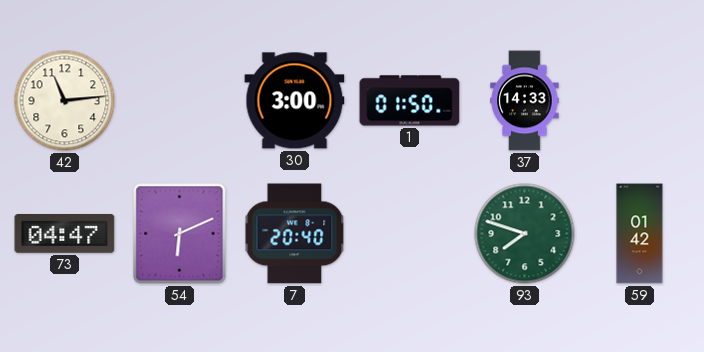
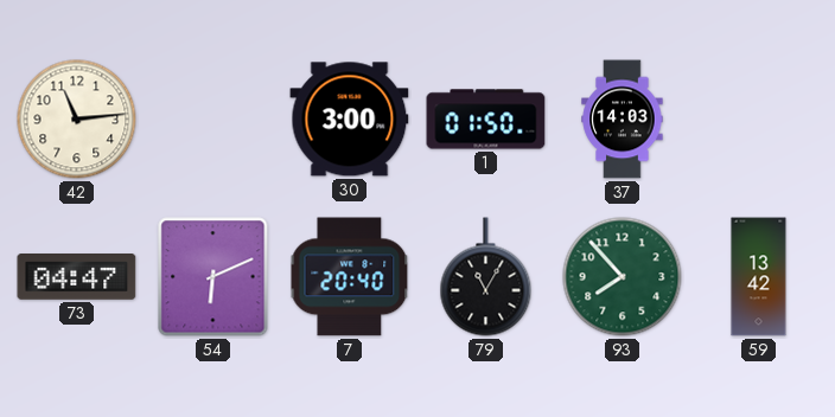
37: 14:33 -> 14:03 (623, 120)
79: none -> 11:05 (486, 277)
93: 7:48 -> 7:53 (623, 277)
59: 01:42 -> 13:42 (759, 277)
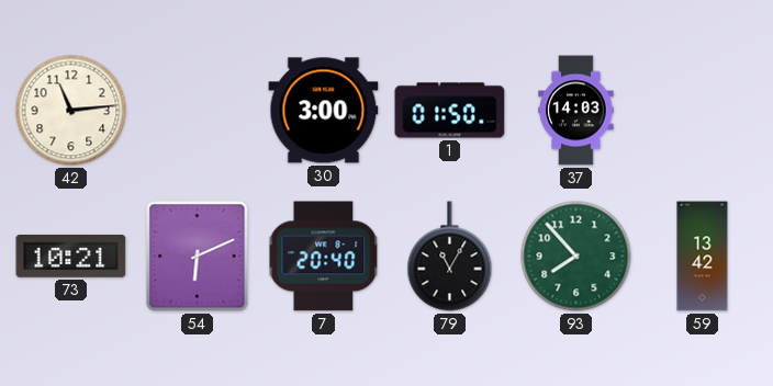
73: 04:47 -> 10:21 (71, 257)
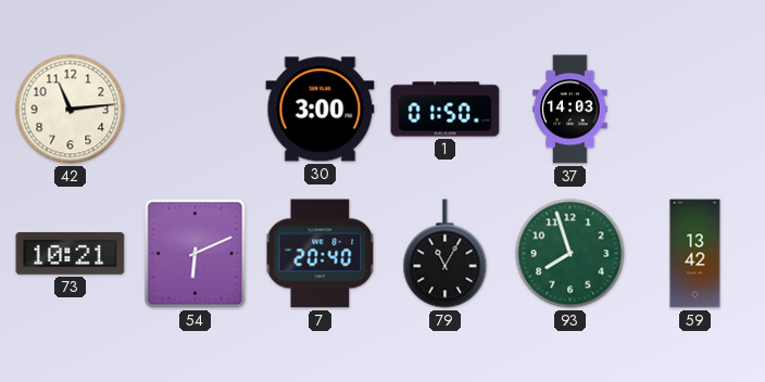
93: 7:53 -> 7:57 (570, 254)
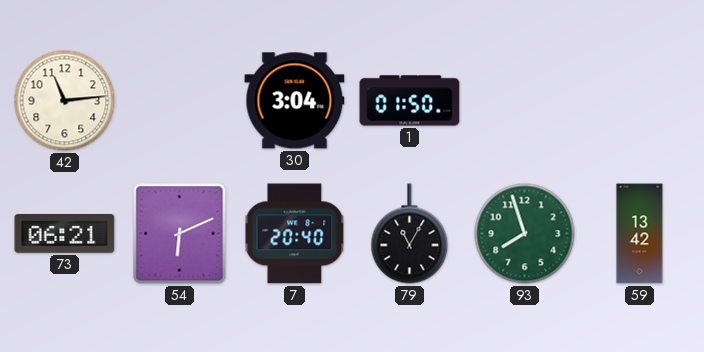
30: 3:00 -> 3:04 (295, 101)
37: 14:03 -> none (570, 110)
73: 10:21 -> 06:21 (65, 234)
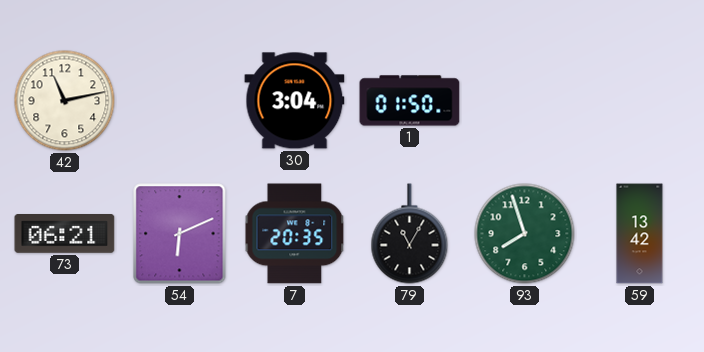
42: 11:14 -> 11:13 (65, 101)
7: 20:40 -> 20:35 (295, 234)
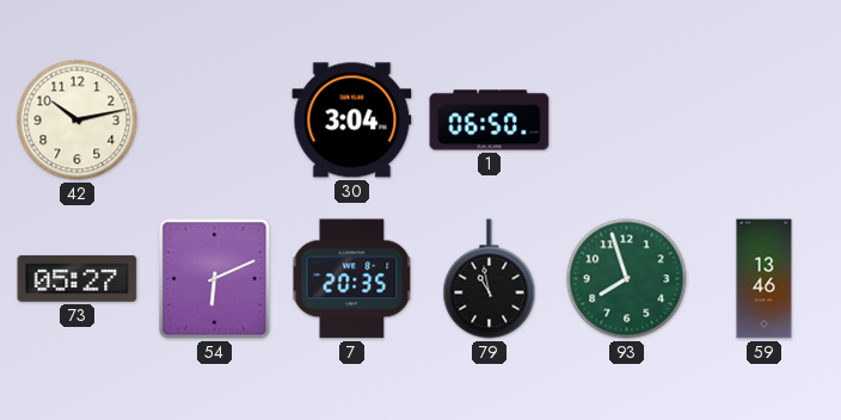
42: 11:13 -> 10:13 (78, 121)
1: 01:50 -> 06:50 (490, 121)
73: 06:21 -> 05:27 (78, 279)
79: 11:05 -> 10:58 (490, 279)
59: 13:42 -> 13:46 (765, 279)
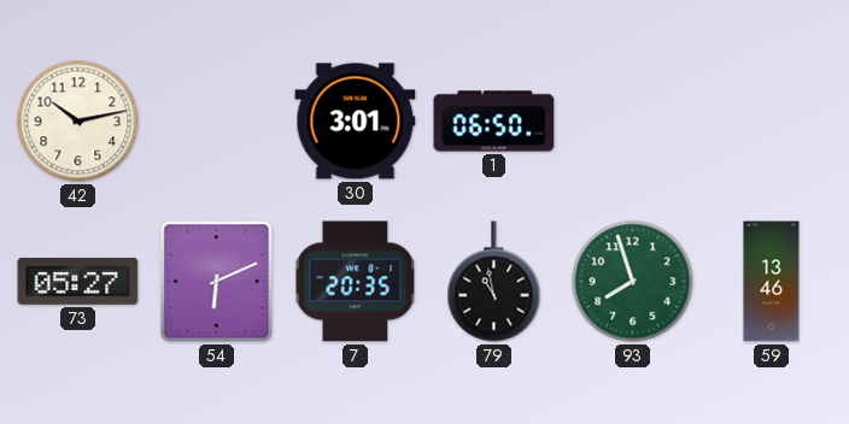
30: 3:04 -> 3:01 (356, 122)
